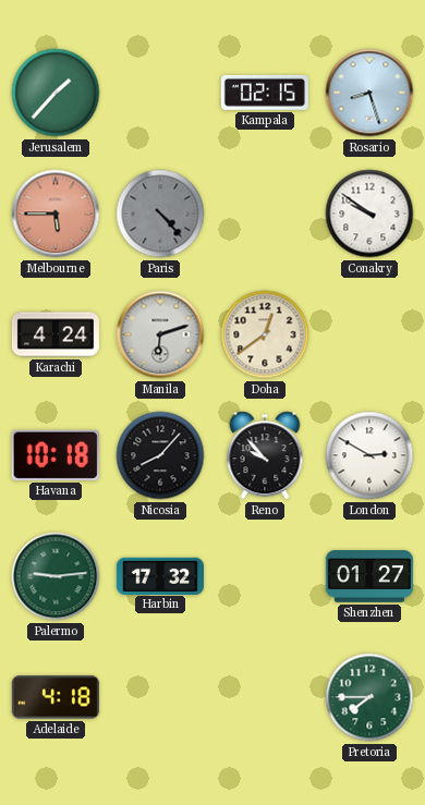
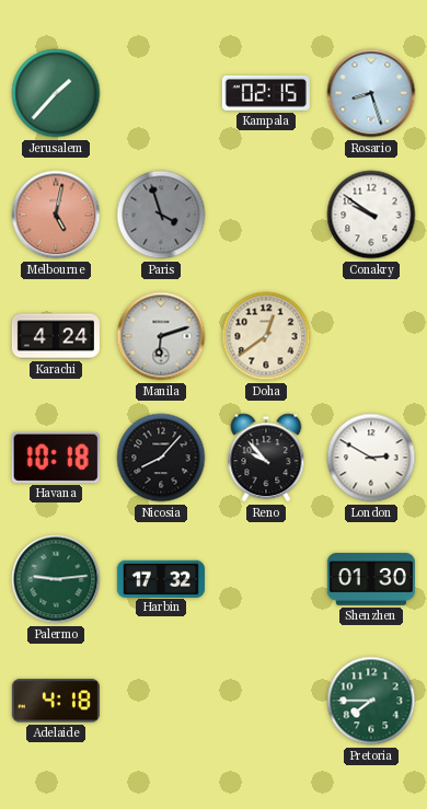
Melbourne: 5:45 -> 5:02 (56, 215)
Paris: 4:23 -> 3:57 (161, 215)
Shenzhen: 01:27 -> 01:30 (371, 579)
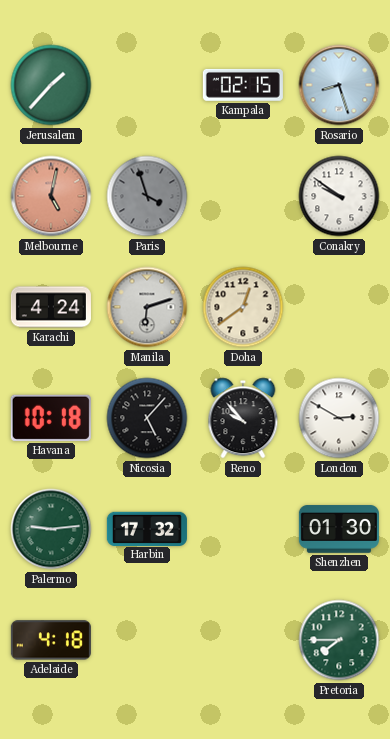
Nicosia: 8:07 -> 5:07 (147, 418)
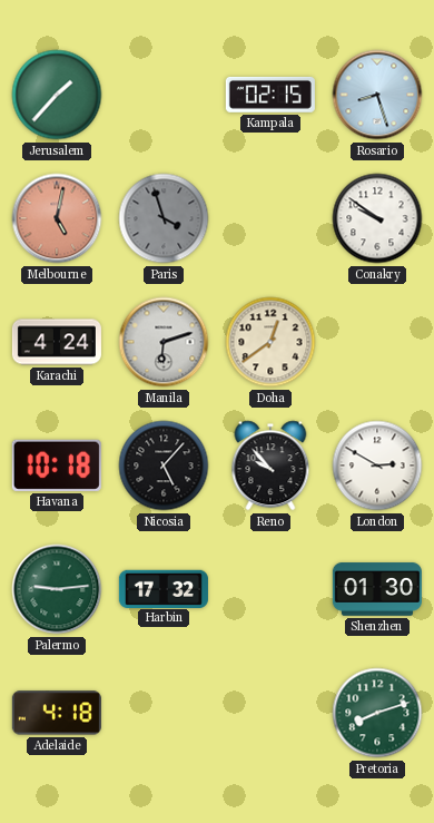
Pretoria: 7:45 -> 8:12 (377, 713)
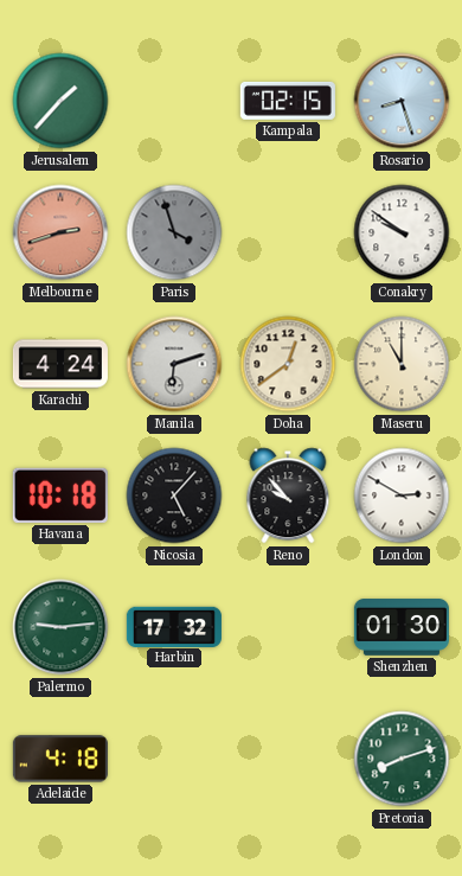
Melbourne: 5:02 -> 2:42 (60, 232)
Maseru: none -> 11:00 (402, 364)
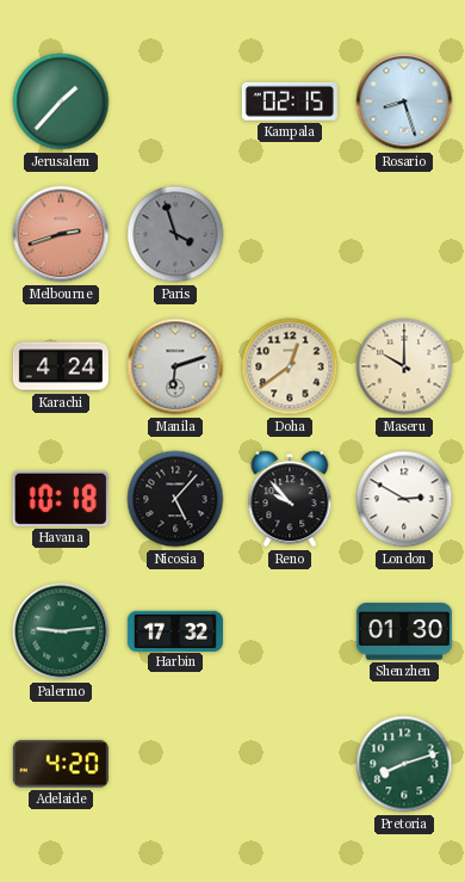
Conakry: 9:51 -> none (402, 232)
Maseru: 11:00 -> 10:00 (404, 366)
Adelaide: 4:18 -> 4:20 (61, 764)
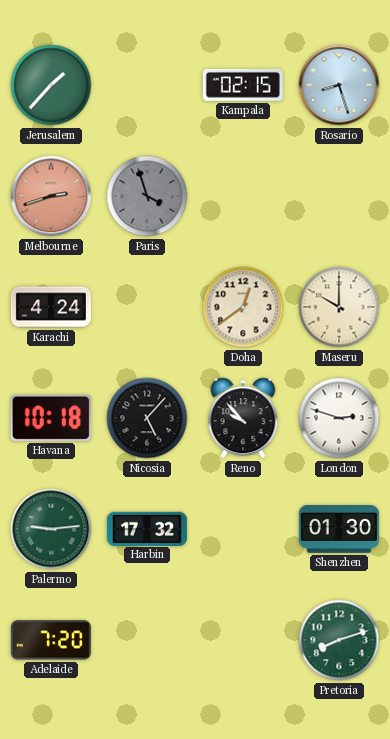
Manila: 6:12 -> none (175, 366)
London: 2:50 -> 2:48 (339, 418)
Adelaide: 4:20 -> 7:20 (51, 640)
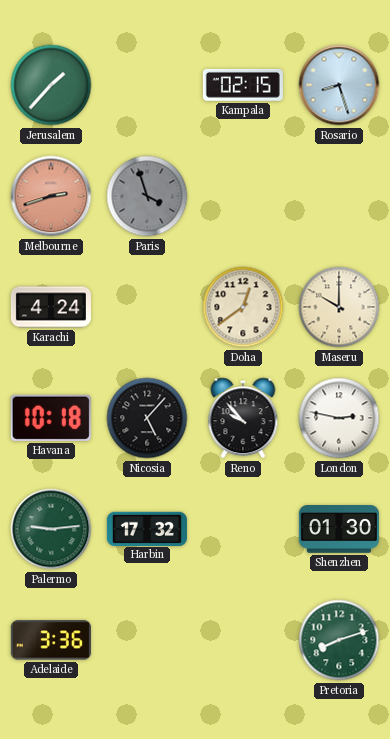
London: 2:48 -> 2:47 (339, 418)
Adelaide: 7:20 -> 3:36 (51, 640)
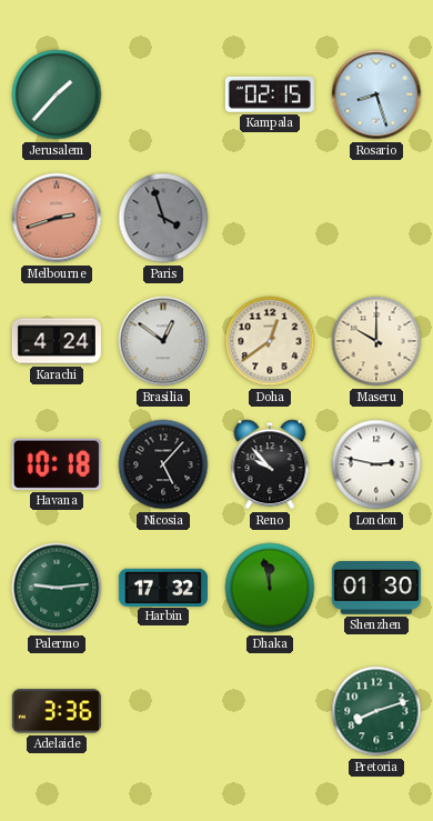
Brasilia: none -> 12:51 (163, 341)
Dhaka: none -> 11:58 (270, 588)
